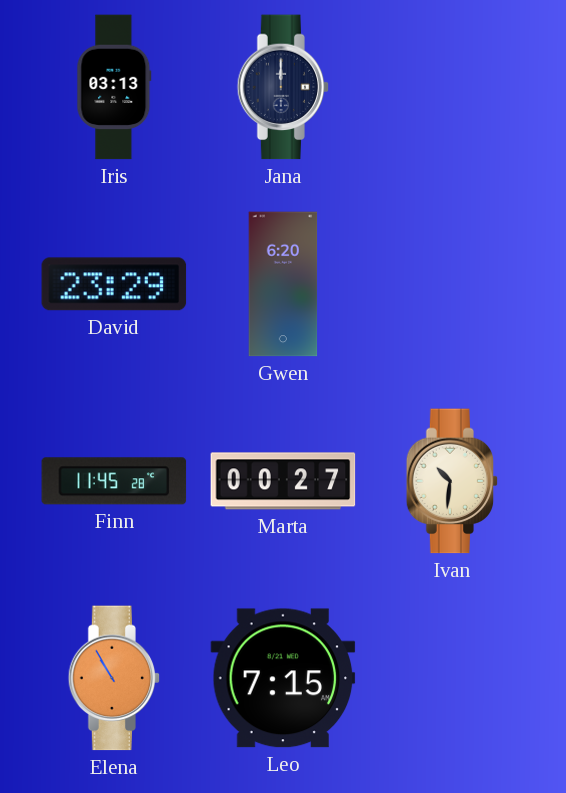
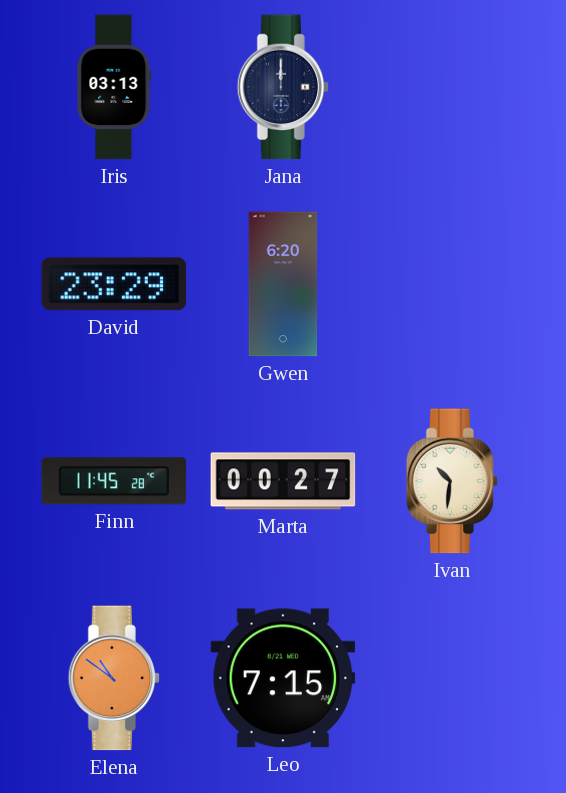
Elena: 10:55 -> 10:51 (114, 678)
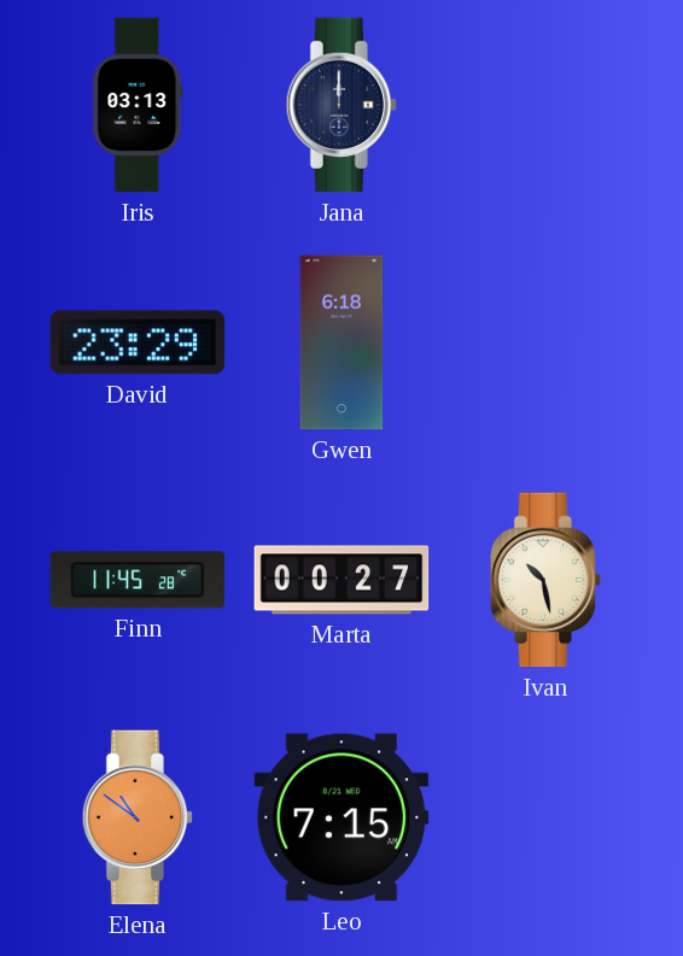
Gwen: 6:20 -> 6:18 (341, 342)
Ivan: 10:31 -> 10:28 (545, 580)
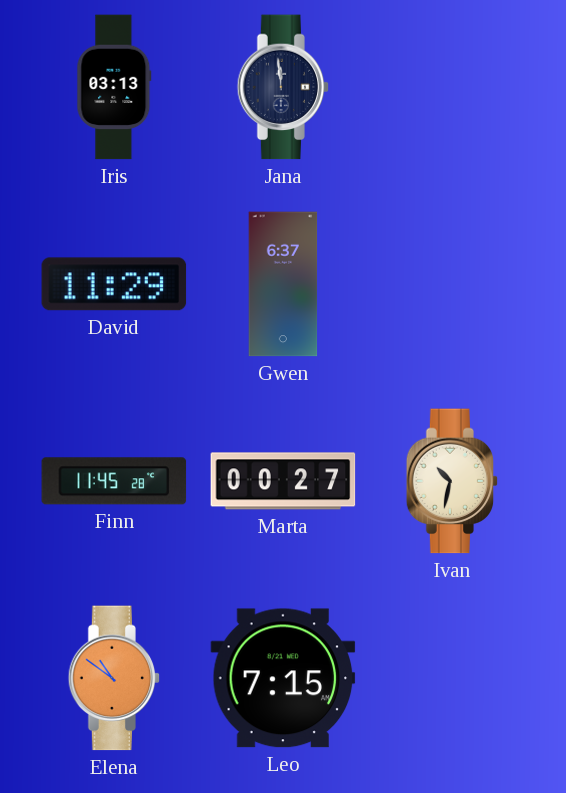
Jana: 12:00 -> 11:59 (283, 87)
David: 23:29 -> 11:29 (114, 284)
Gwen: 6:18 -> 6:37 (283, 284)
Ivan: 10:28 -> 10:32 (452, 481)
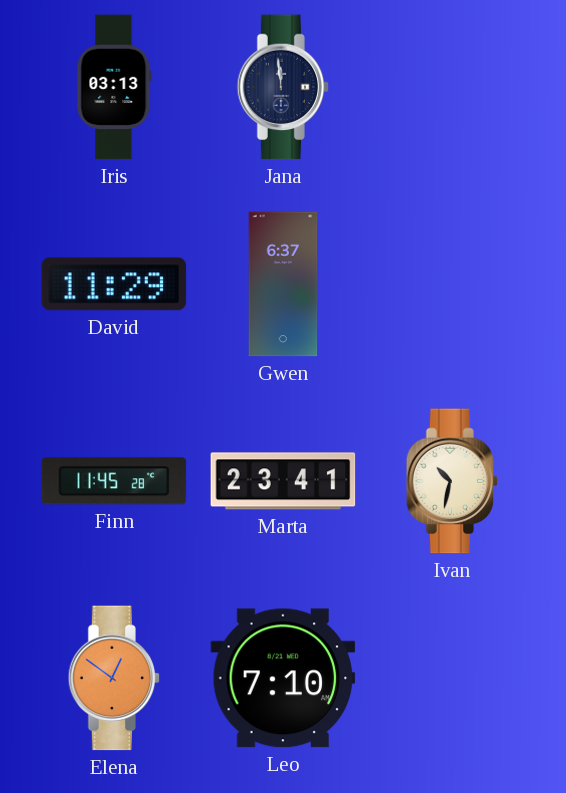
Marta: 00:27 -> 23:41 (283, 481)
Elena: 10:51 -> 12:51 (114, 678)
Leo: 7:15 -> 7:10 (283, 678)
